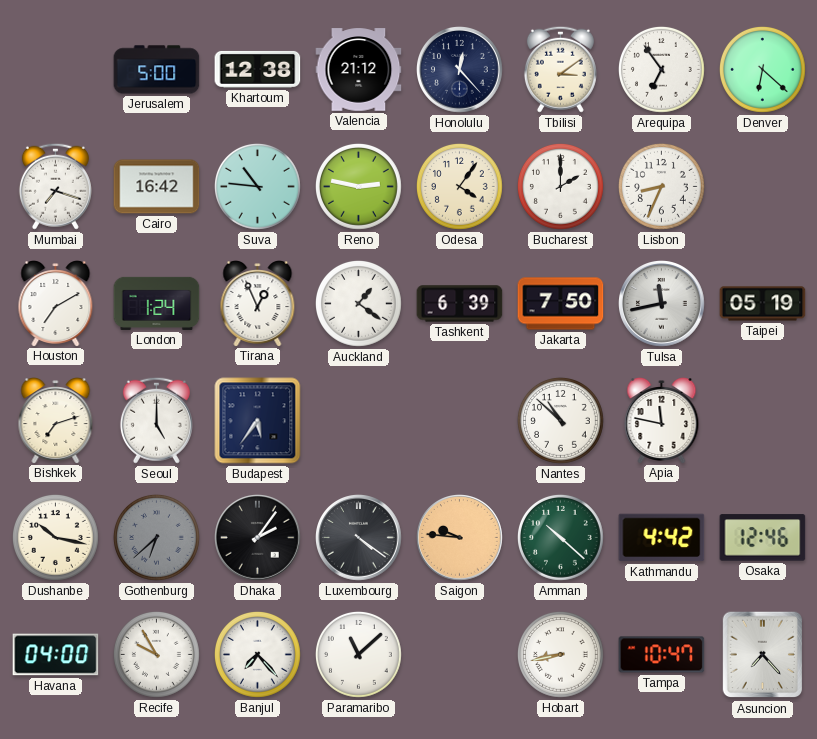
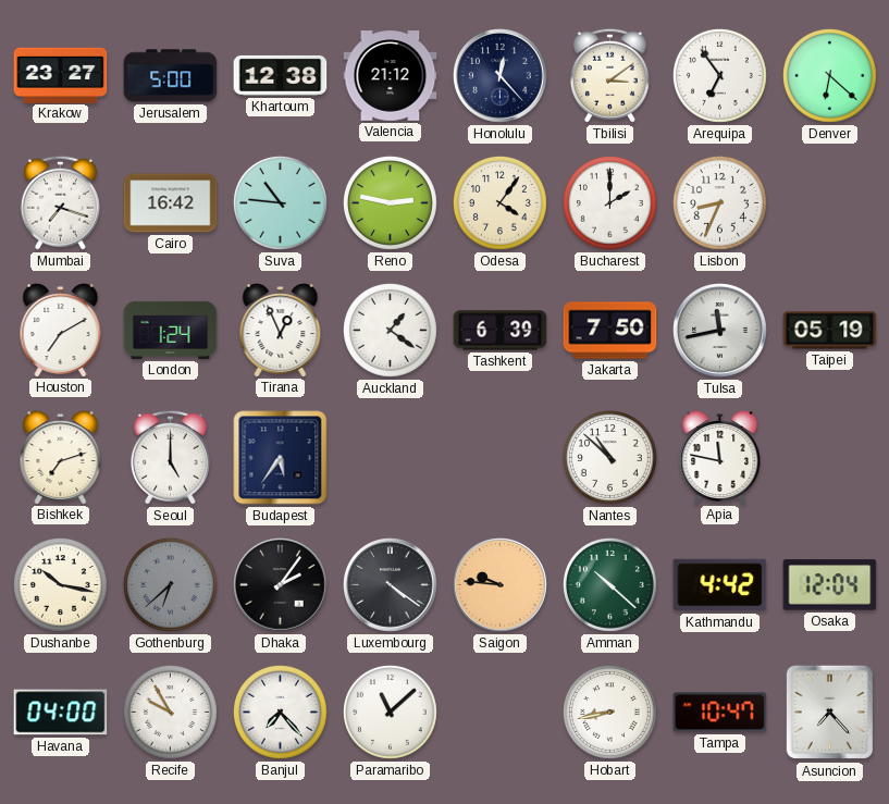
Krakow: none -> 23:27 (61, 75)
Osaka: 12:46 -> 12:04 (830, 585)
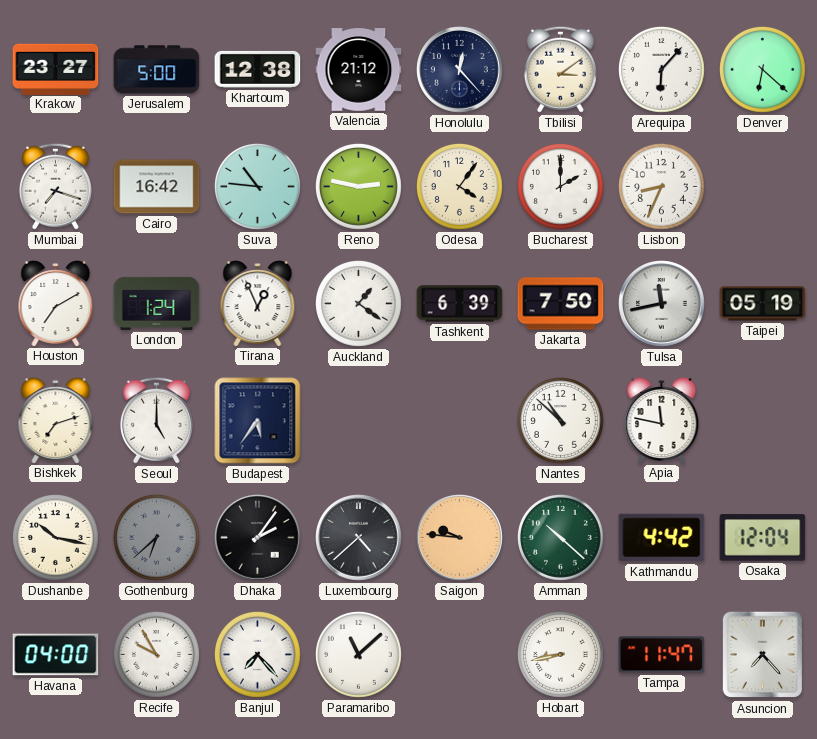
Arequipa: 6:54 -> 6:07 (662, 70)
Luxembourg: 4:21 -> 4:38 (359, 538)
Tampa: 10:47 -> 11:47 (662, 655)
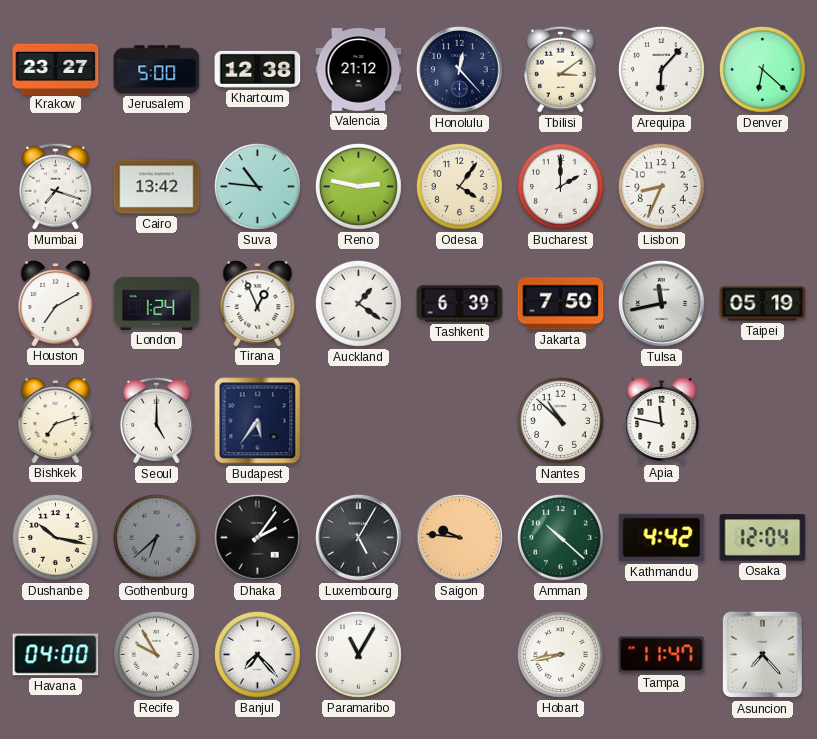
Cairo: 16:42 -> 13:42 (157, 187)
Luxembourg: 4:38 -> 5:05 (359, 538)
Paramaribo: 11:08 -> 11:05 (359, 655)
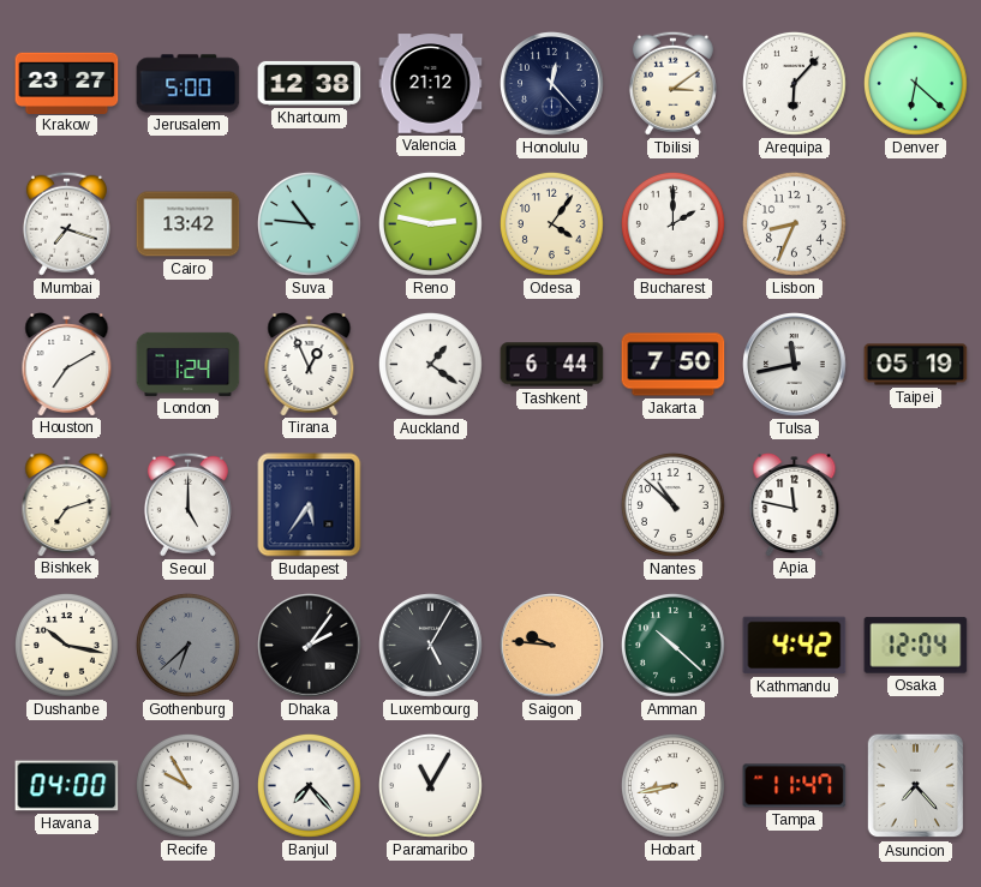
Tashkent: 6:39 -> 6:44 (552, 365)
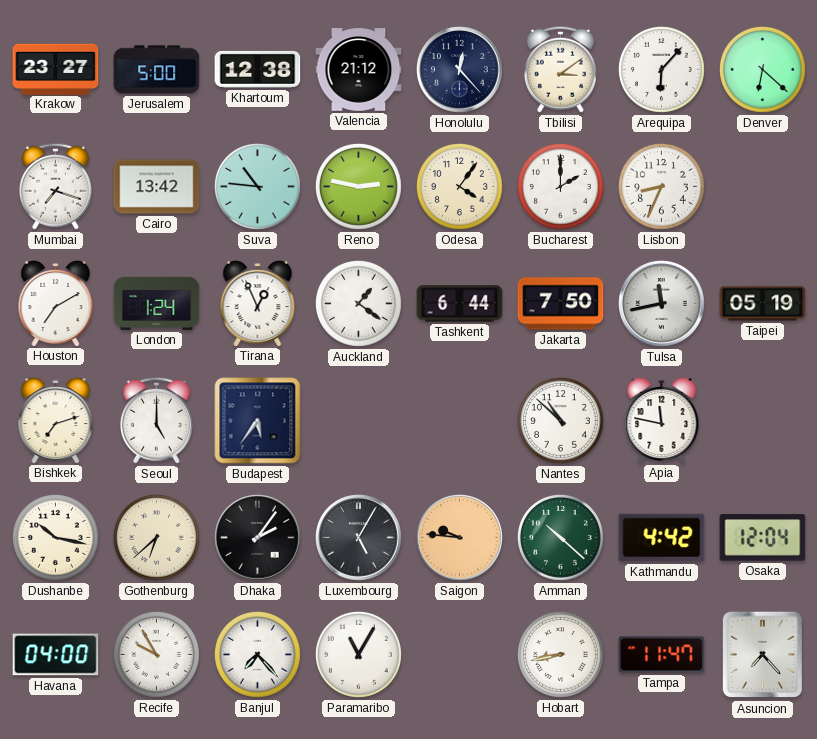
Gothenburg dial: grey -> cream (157, 538)
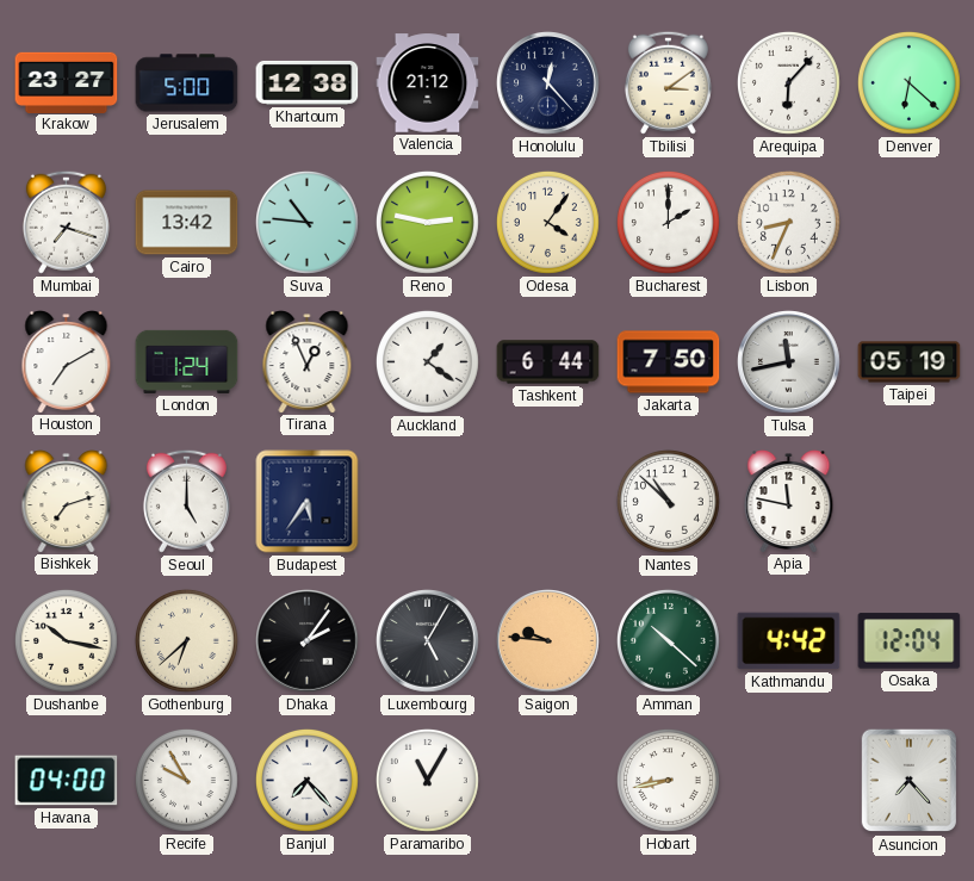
Tampa: 11:47 -> none (662, 655)
